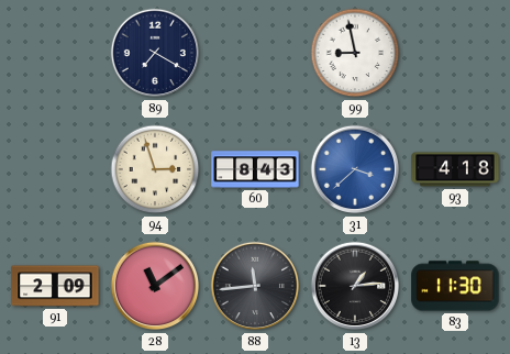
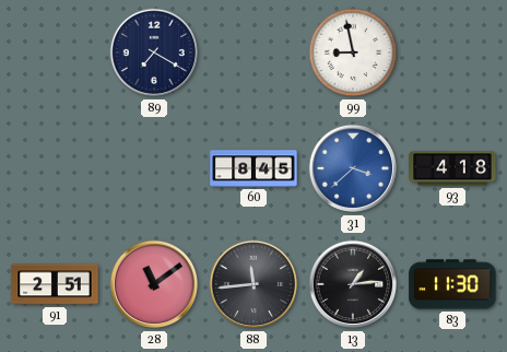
94: 2:57 -> none (155, 169)
60: 8:43 -> 8:45 (253, 168)
91: 2:09 -> 2:51 (55, 284)
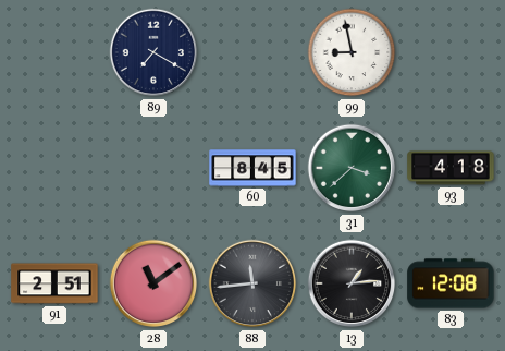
31 dial: blue -> green (352, 168)
83: 11:30 -> 12:08 (451, 283)
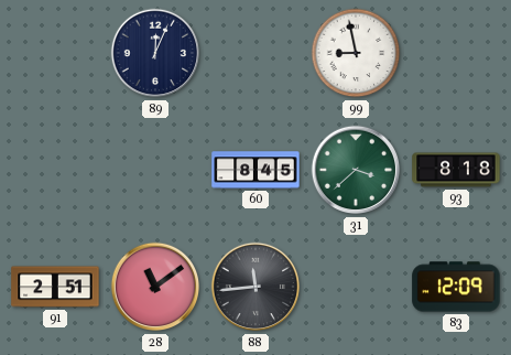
89: 7:20 -> 12:04 (155, 53)
93: 4:18 -> 8:18 (456, 170)
13: 1:14 -> none (352, 283)
83: 12:08 -> 12:09 (456, 287)
